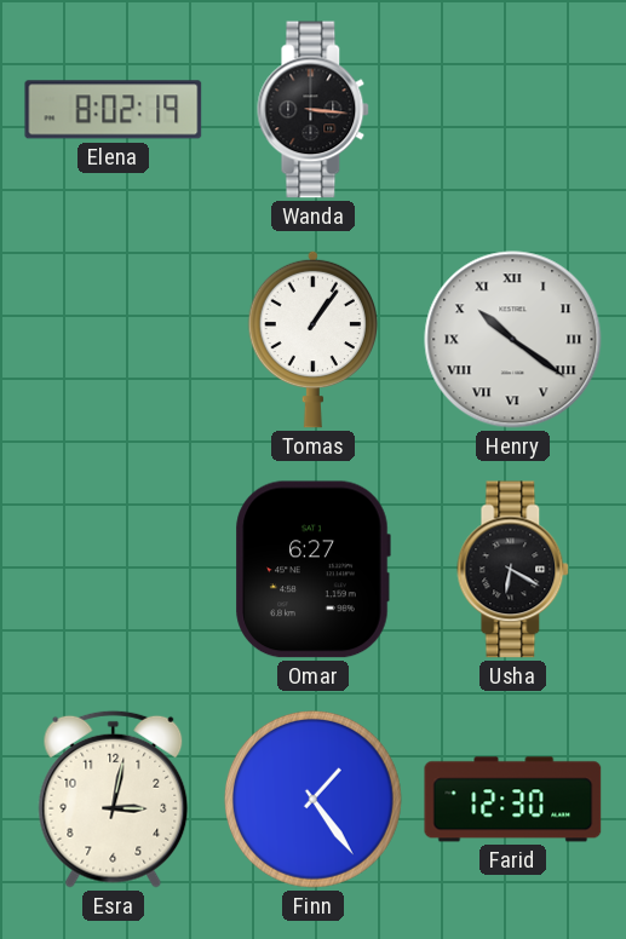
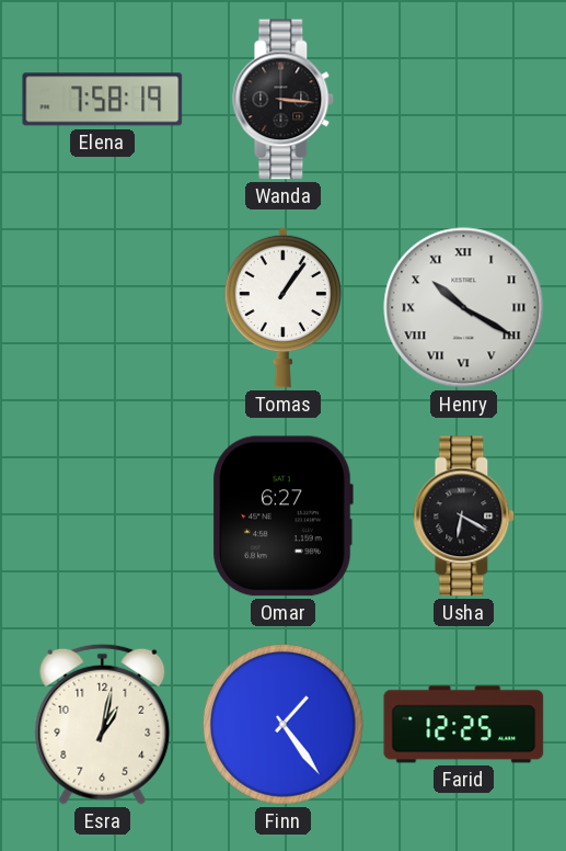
Elena: 8:02 -> 7:58 (103, 100)
Henry: 10:21 -> 10:20 (464, 308)
Esra: 3:02 -> 1:02 (103, 724)
Farid: 12:30 -> 12:25 (464, 725)
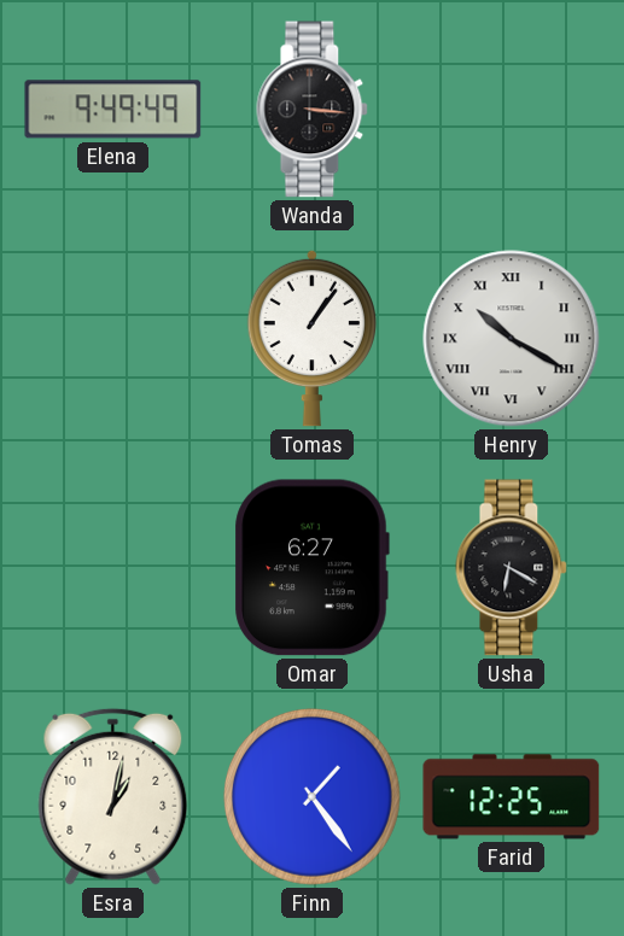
Elena: 7:58 -> 9:49 (113, 110)
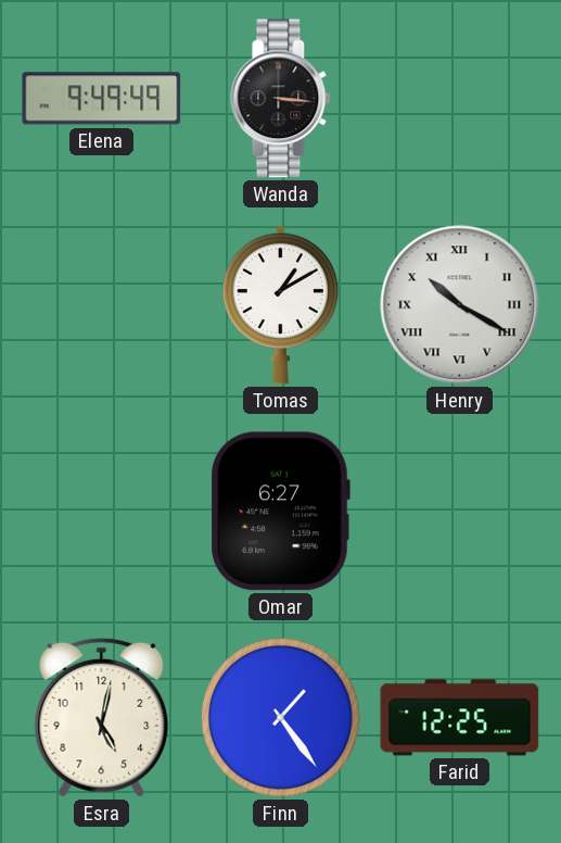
Tomas: 1:06 -> 1:10 (280, 304)
Usha: 6:20 -> none (512, 568)
Esra: 1:02 -> 5:02 (102, 717)
